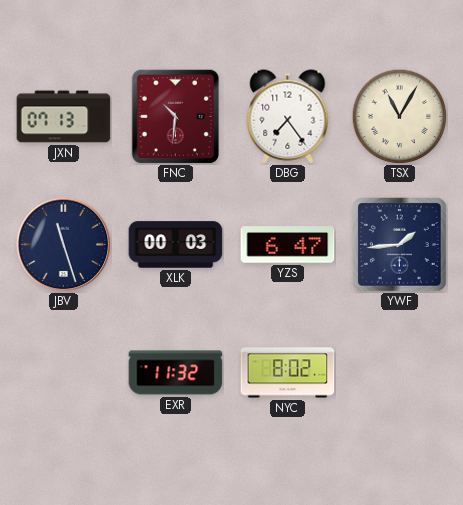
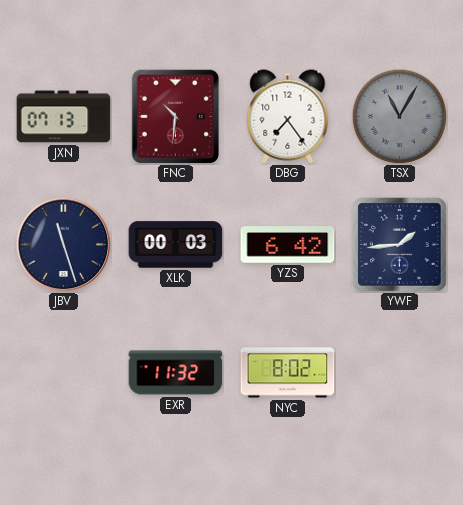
TSX dial: cream -> grey (399, 116)
YZS: 6:47 -> 6:42 (288, 245)
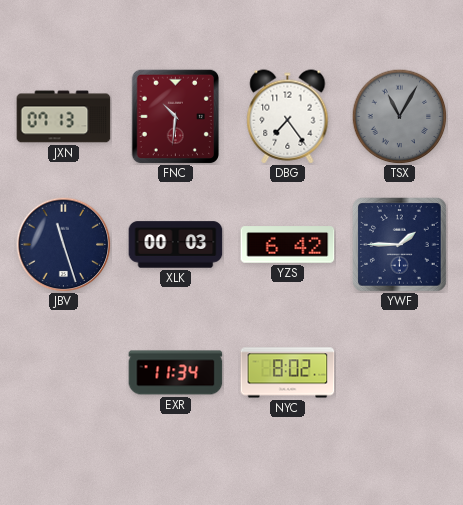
YWF: 1:44 -> 1:45 (400, 245)
EXR: 11:32 -> 11:34 (176, 373)
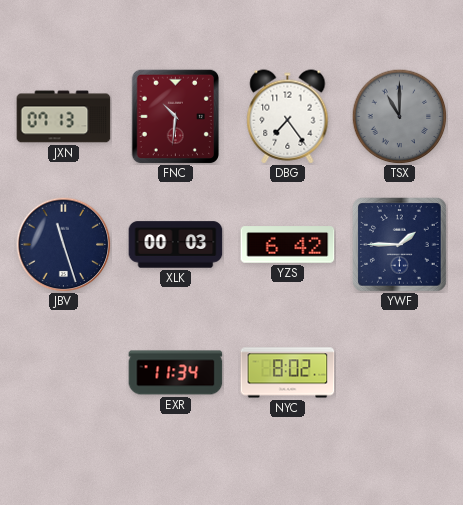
TSX: 11:05 -> 11:00 (399, 116)
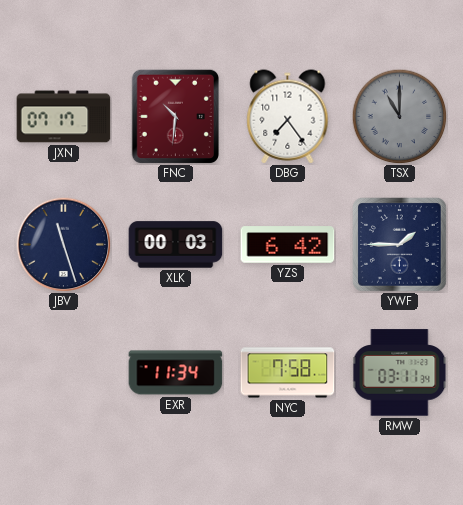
JXN: 07:13 -> 07:17 (64, 117)
NYC: 8:02 -> 7:58 (288, 373)
RMW: none -> 03:11 (400, 373)
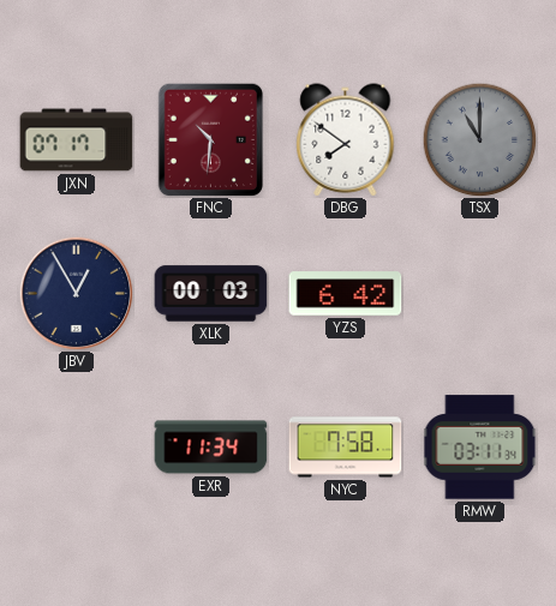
DBG: 7:24 -> 7:51 (346, 140)
JBV: 11:27 -> 12:55 (76, 293)
YWF: 1:45 -> none (400, 245)
